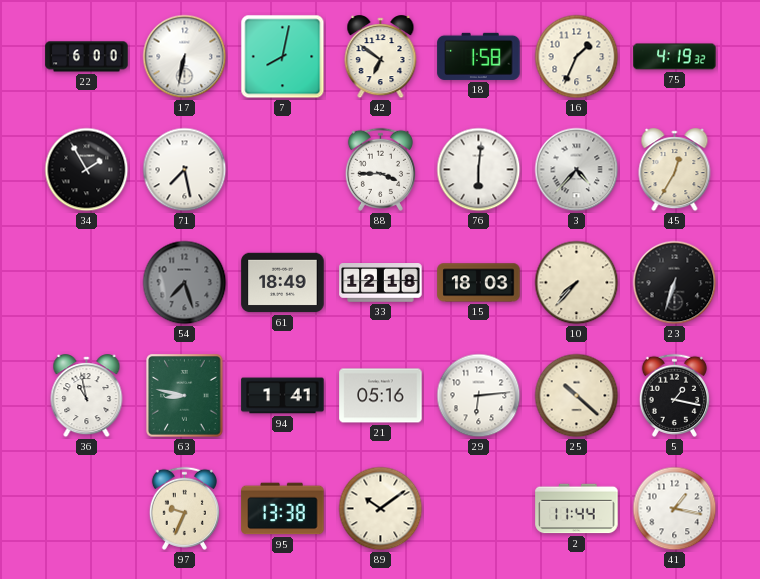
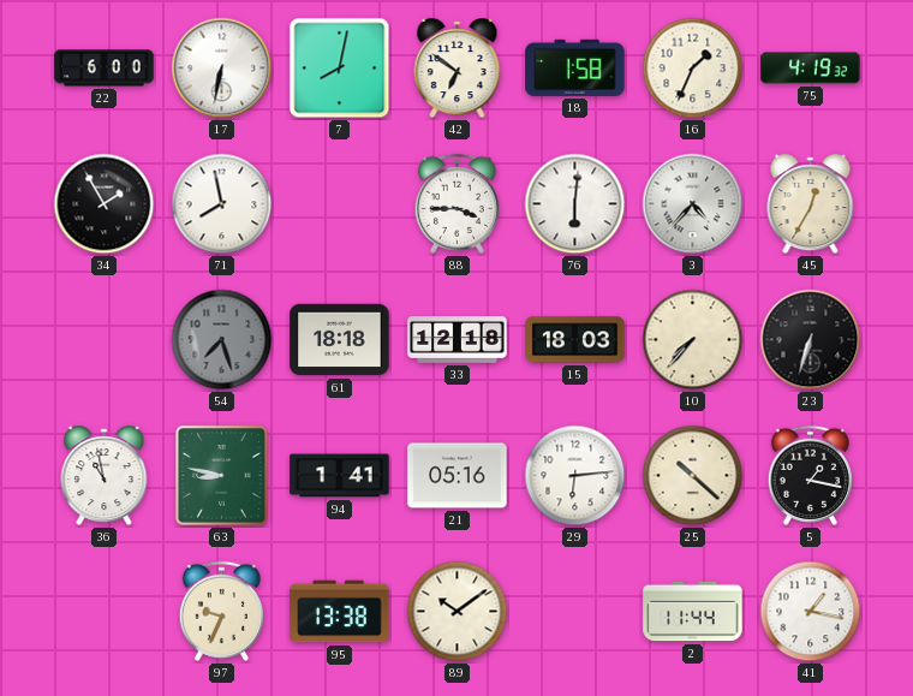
71: 7:28 -> 7:58 (222, 204)
61: 18:49 -> 18:18 (340, 340)
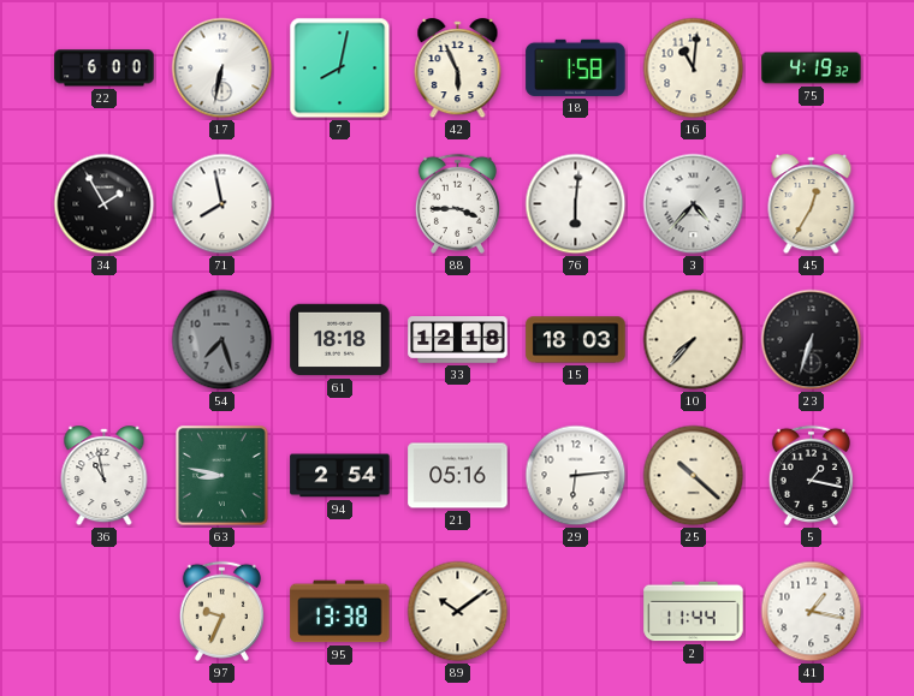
42: 6:51 -> 5:56 (458, 69)
16: 1:34 -> 11:01 (694, 69)
94: 1:41 -> 2:54 (340, 476)
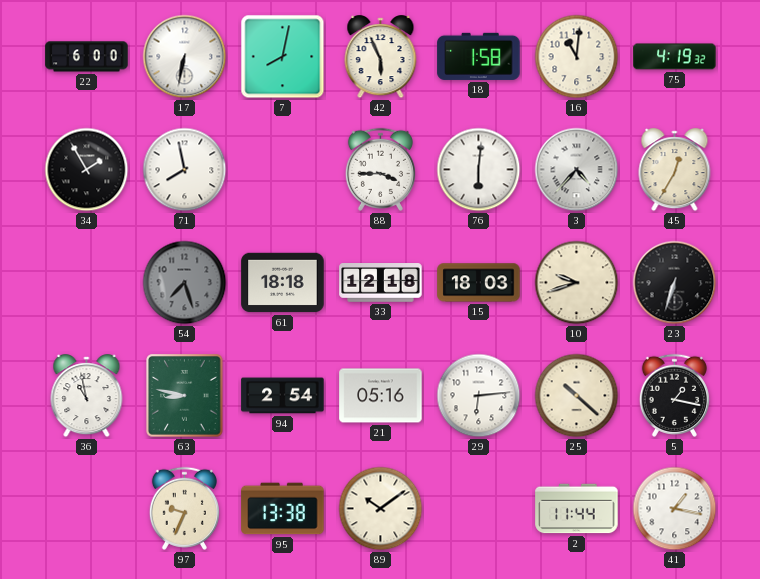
10: 7:37 -> 9:42 (577, 283)
